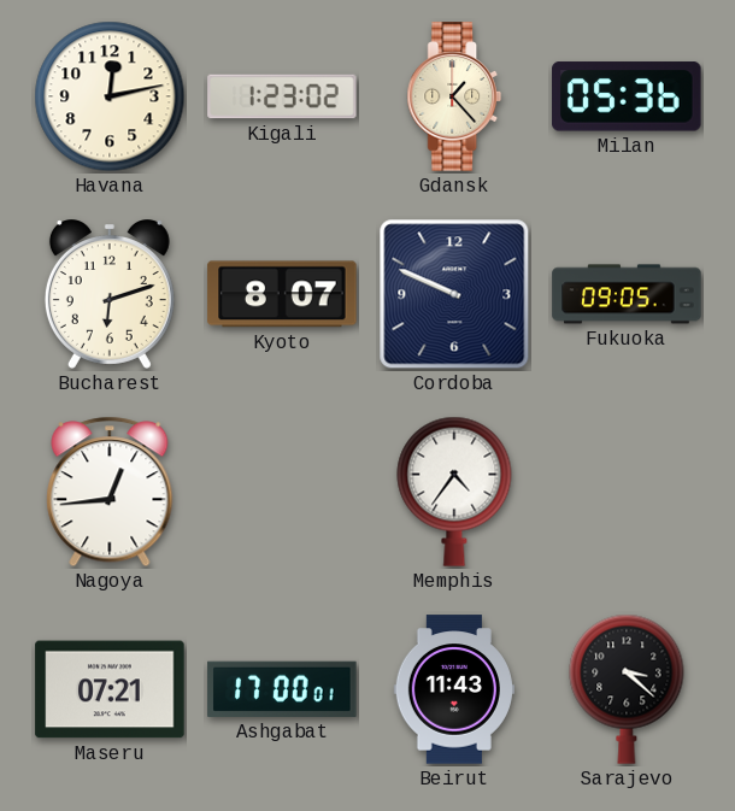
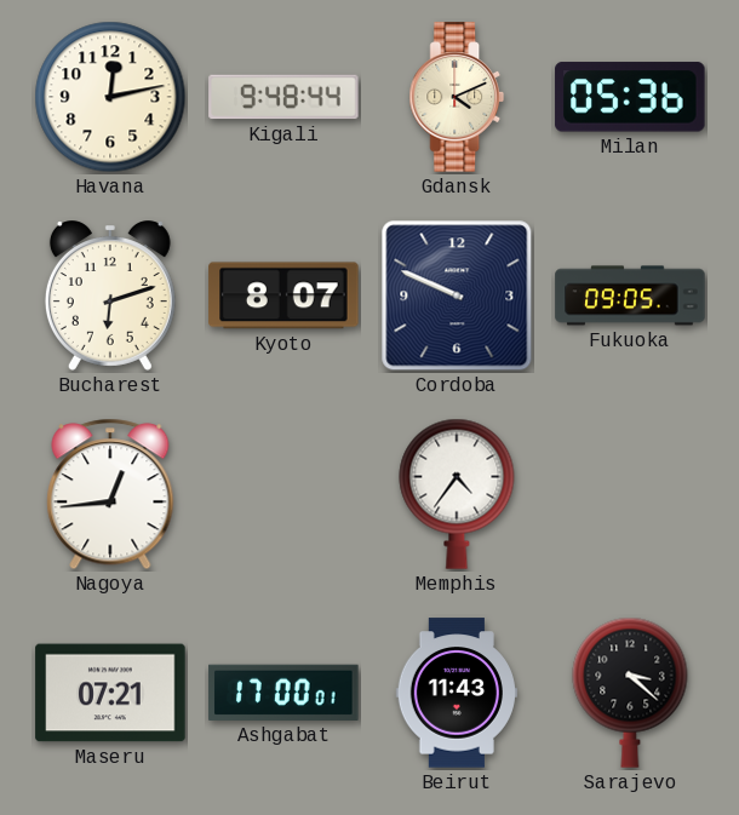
Kigali: 1:23 -> 9:48 (283, 97)
Gdansk: 1:23 -> 4:11 (457, 97)
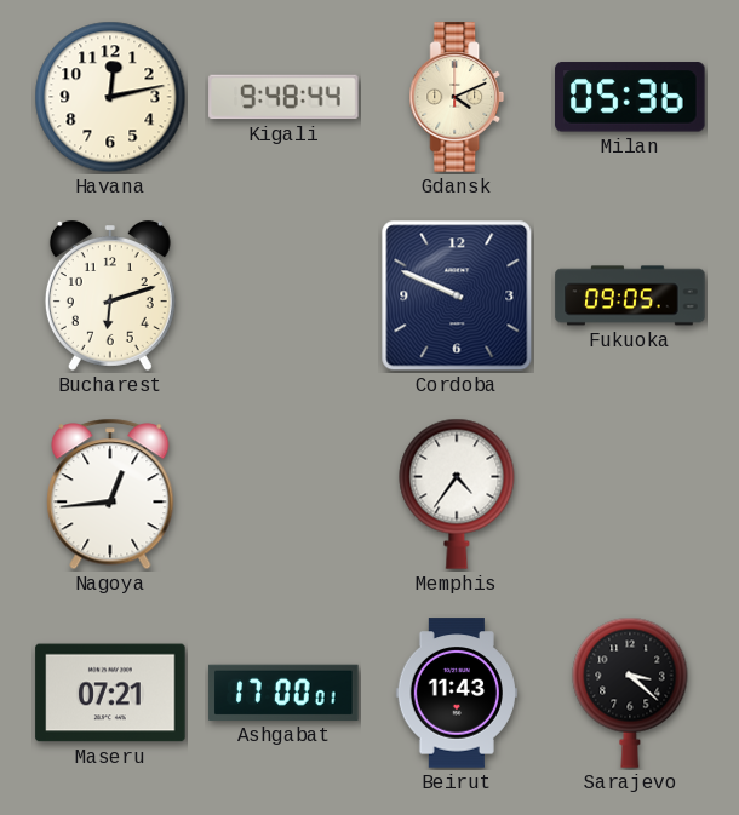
Kyoto: 8:07 -> none (283, 295)
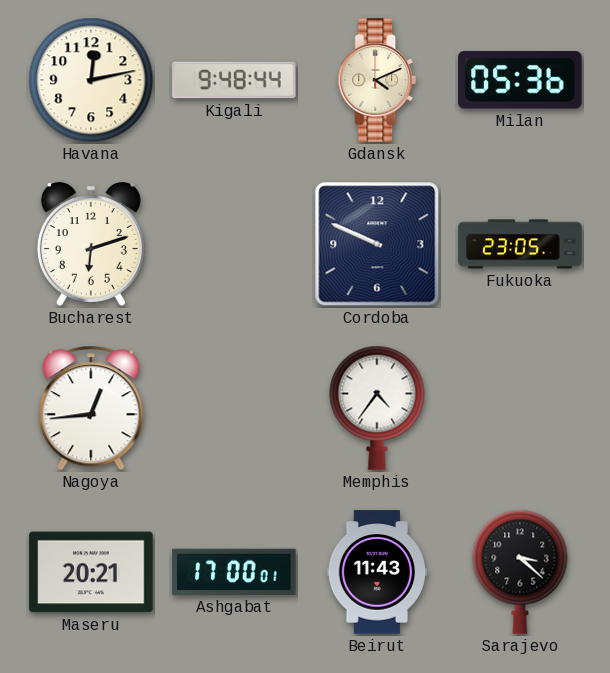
Fukuoka: 09:05 -> 23:05 (520, 244)
Maseru: 07:21 -> 20:21 (91, 572)
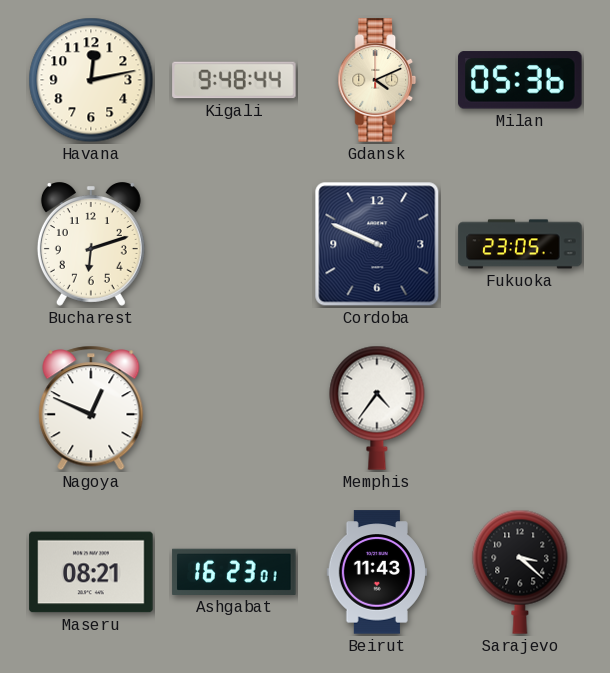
Nagoya: 12:44 -> 12:49 (91, 408)
Maseru: 20:21 -> 08:21 (91, 572)
Ashgabat: 17:00 -> 16:23 (234, 572)
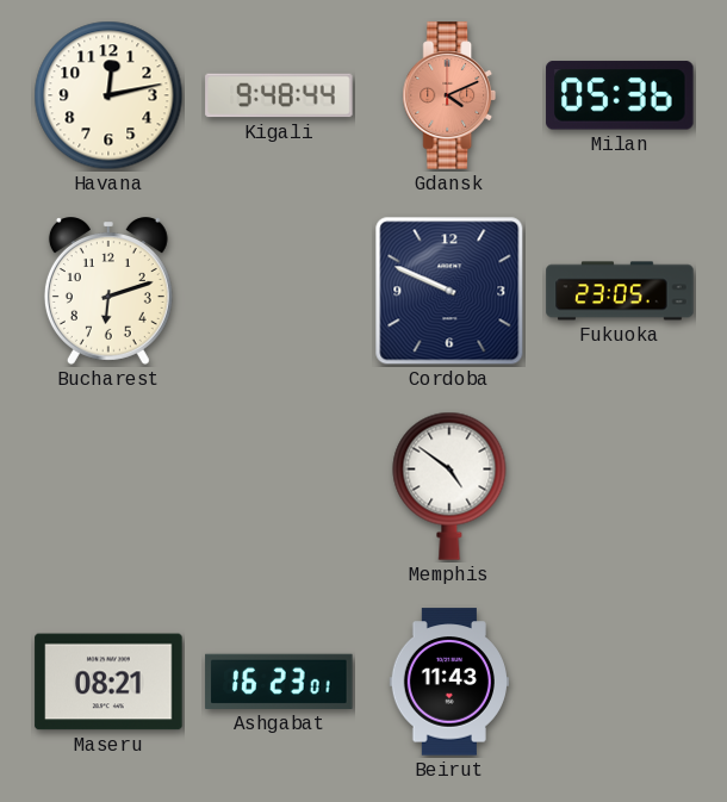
Gdansk dial: cream -> salmon (449, 95)
Nagoya: 12:49 -> none (91, 408)
Memphis: 4:36 -> 4:51 (449, 486)
Sarajevo: 3:22 -> none (520, 572)
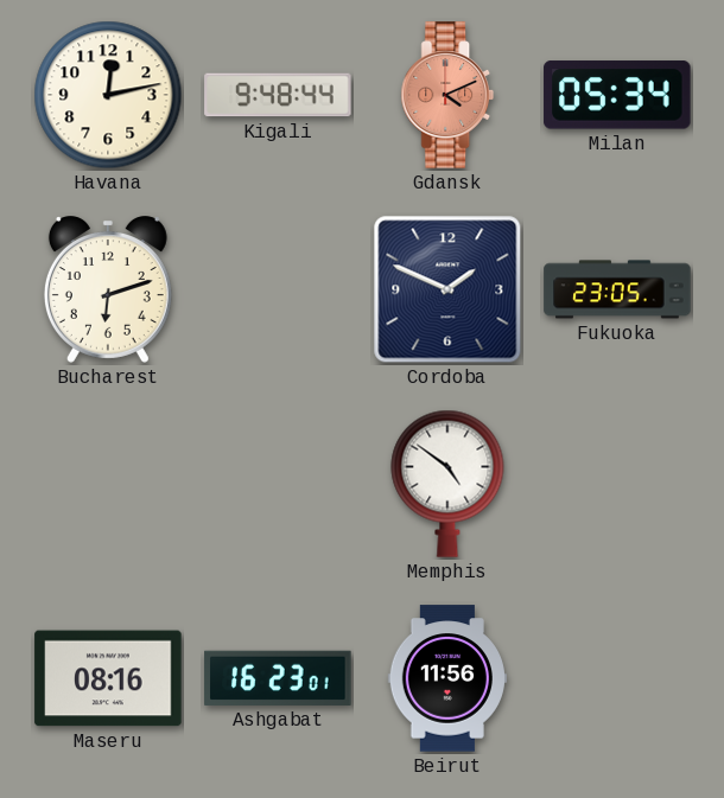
Milan: 05:36 -> 05:34 (617, 95)
Cordoba: 9:49 -> 1:49 (447, 289)
Maseru: 08:21 -> 08:16 (108, 678)
Beirut: 11:43 -> 11:56 (446, 678)
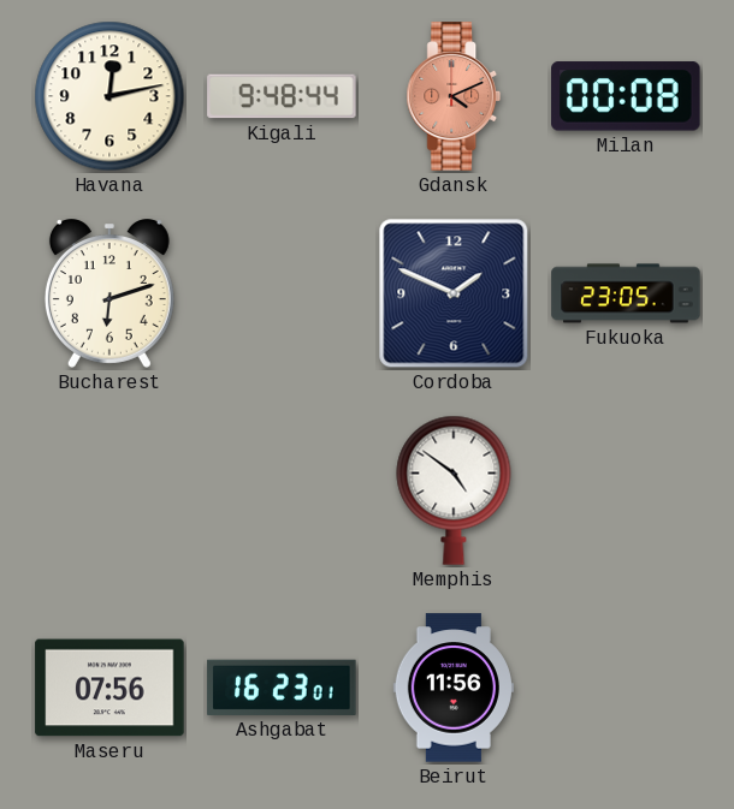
Milan: 05:34 -> 00:08 (626, 96)
Maseru: 08:16 -> 07:56 (109, 688)
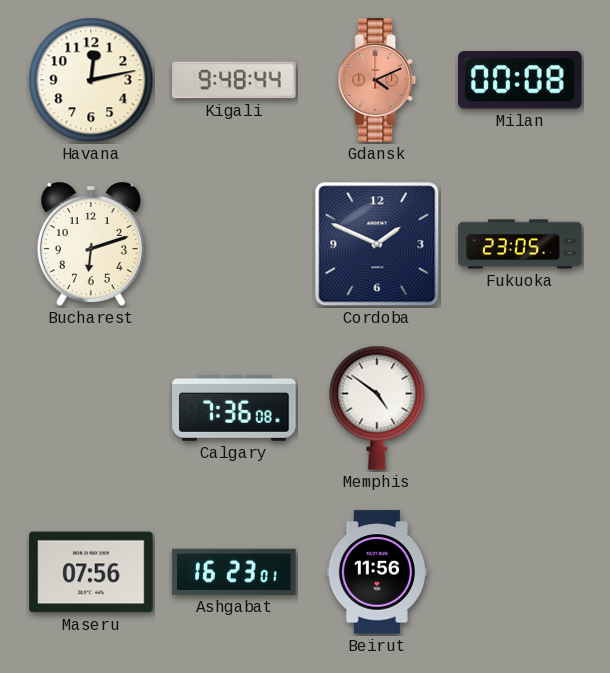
Calgary: none -> 7:36 (234, 408)
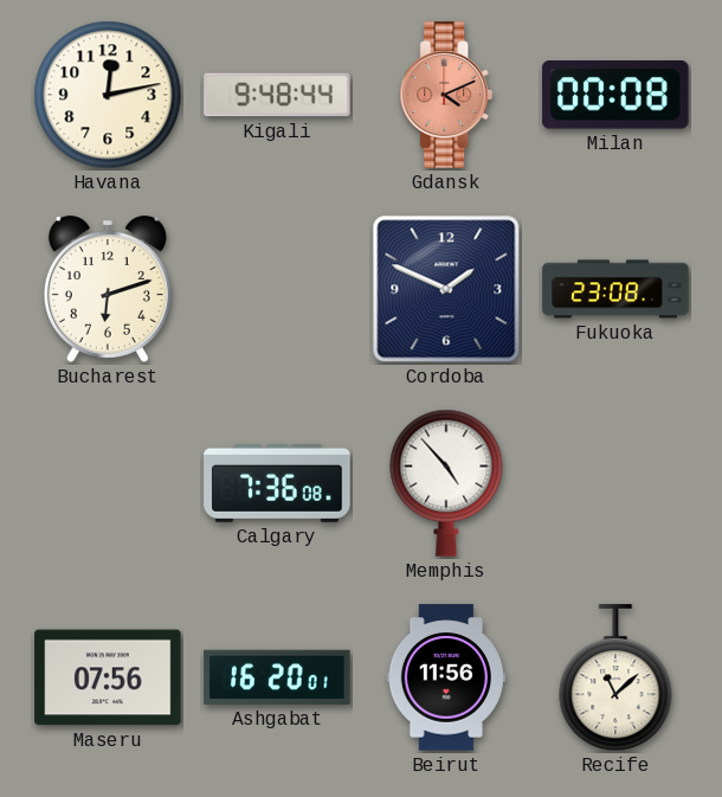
Fukuoka: 23:05 -> 23:08 (615, 289)
Memphis: 4:51 -> 4:53 (446, 483)
Ashgabat: 16:23 -> 16:20 (277, 677)
Recife: none -> 11:08 (615, 679)
